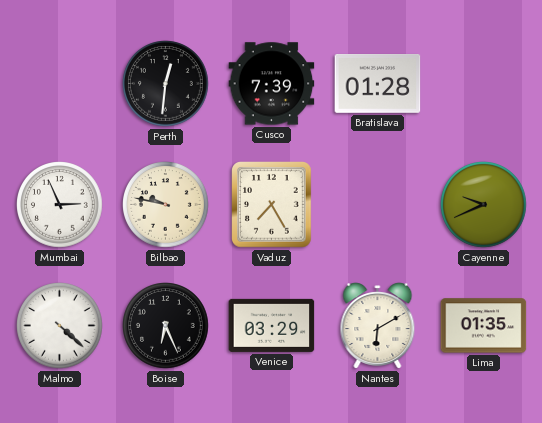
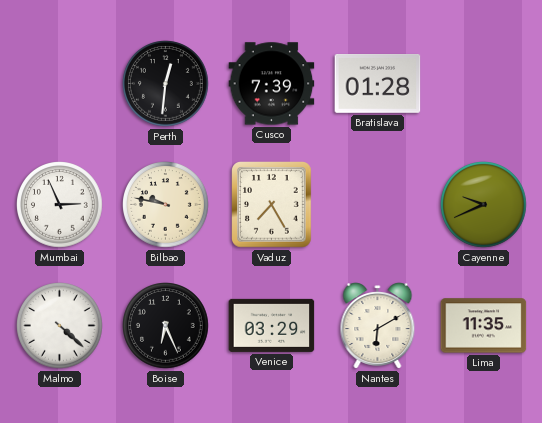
Lima: 01:35 -> 11:35 (484, 326)
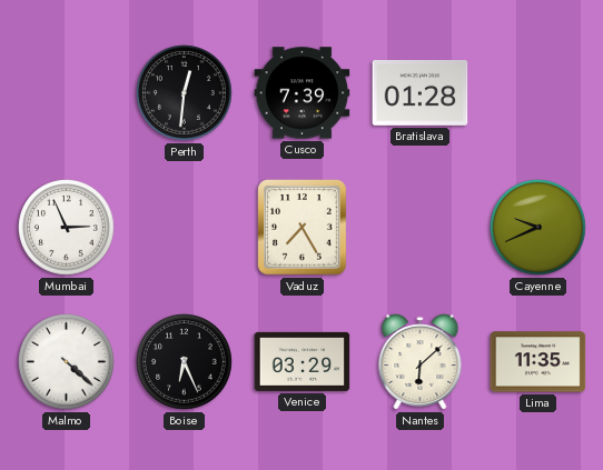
Bilbao: 9:47 -> none (166, 205)
Nantes: 6:10 -> 6:08 (421, 362)
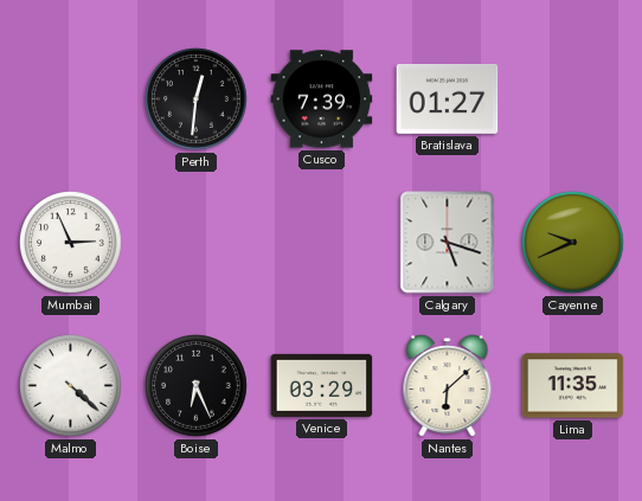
Bratislava: 01:28 -> 01:27 (448, 99)
Vaduz: 7:25 -> none (303, 228)
Calgary: none -> 5:18 (448, 243)
